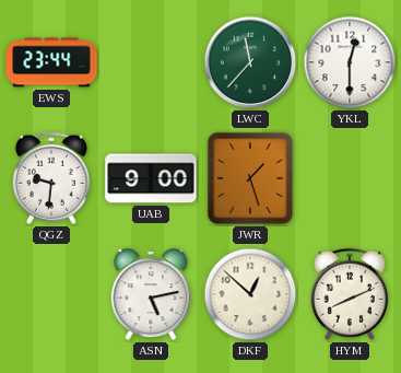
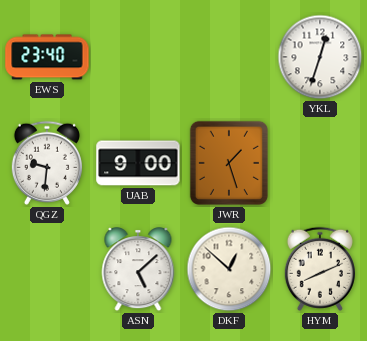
EWS: 23:44 -> 23:40 (47, 57)
LWC: 11:37 -> none (250, 62)
YKL: 12:30 -> 12:33 (320, 57)
ASN: 5:13 -> 5:08 (138, 270)
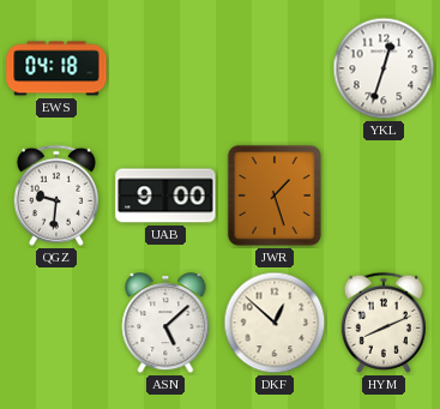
EWS: 23:40 -> 04:18 (56, 68)
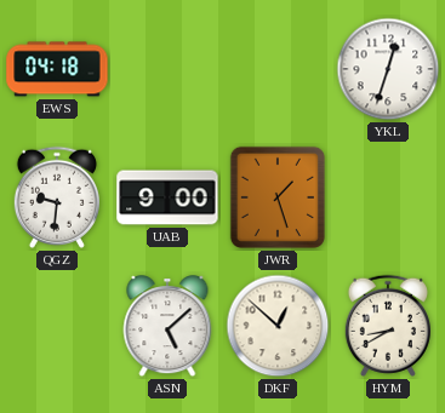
HYM: 8:11 -> 8:40 (388, 326)
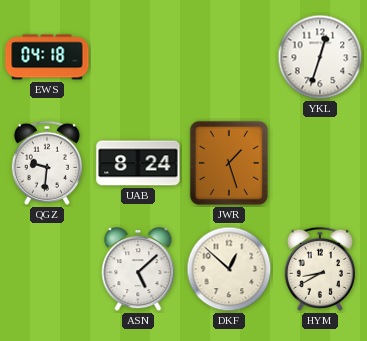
UAB: 9:00 -> 8:24 (138, 163)
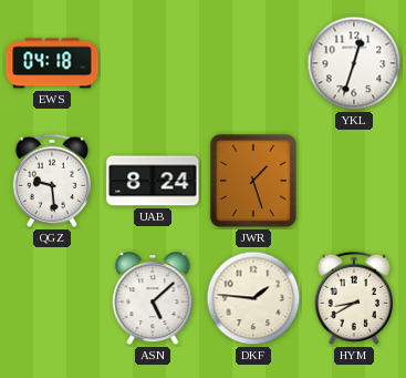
QGZ: 9:31 -> 9:29 (52, 181)
DKF: 12:52 -> 1:46 (253, 298)
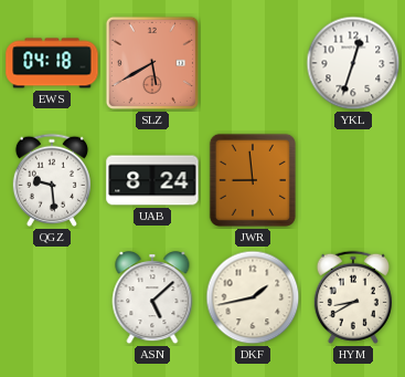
SLZ: none -> 5:40 (152, 63)
JWR: 1:27 -> 8:59 (253, 180)
DKF: 1:46 -> 1:43 (253, 297)
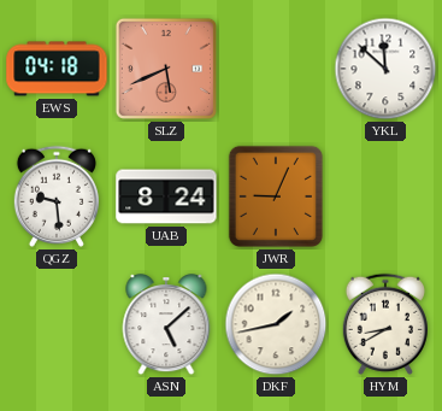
SLZ: 5:40 -> 5:41 (166, 69)
YKL: 12:33 -> 11:52 (385, 69)
JWR: 8:59 -> 9:04 (276, 196)
